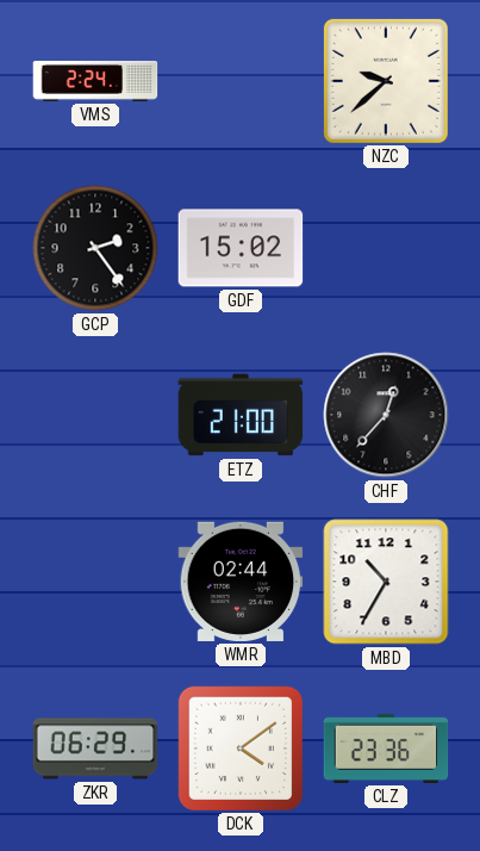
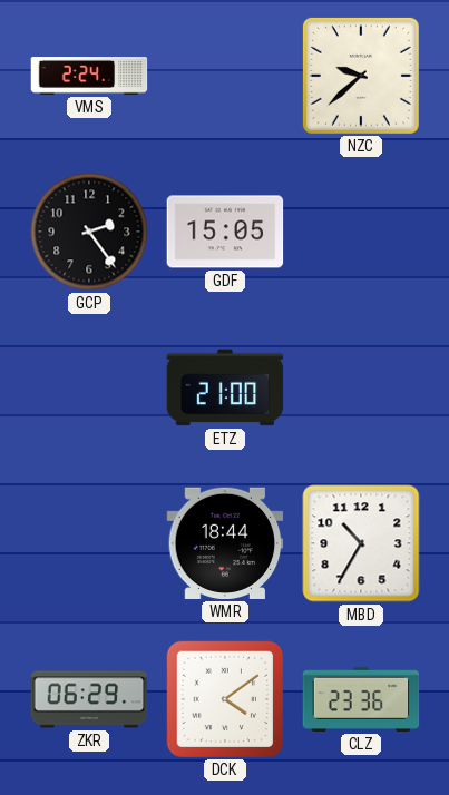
GDF: 15:02 -> 15:05 (225, 232)
CHF: 12:37 -> none (386, 415)
WMR: 02:44 -> 18:44 (225, 543)
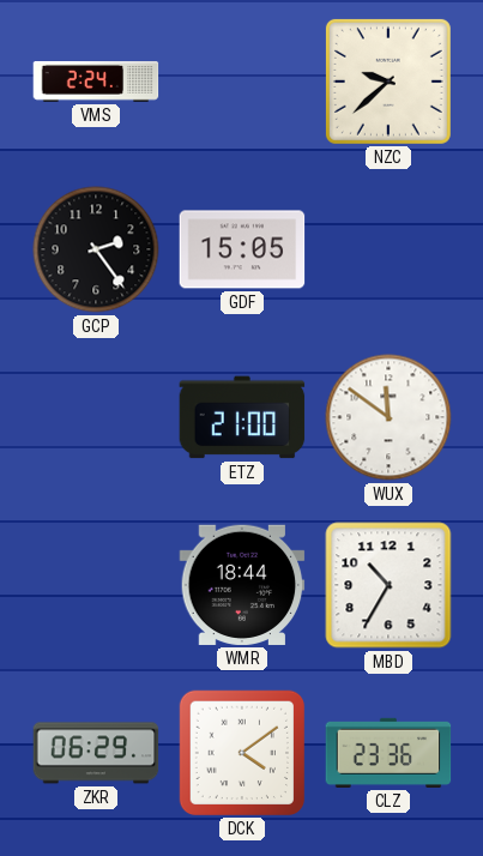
WUX: none -> 11:51 (388, 417)
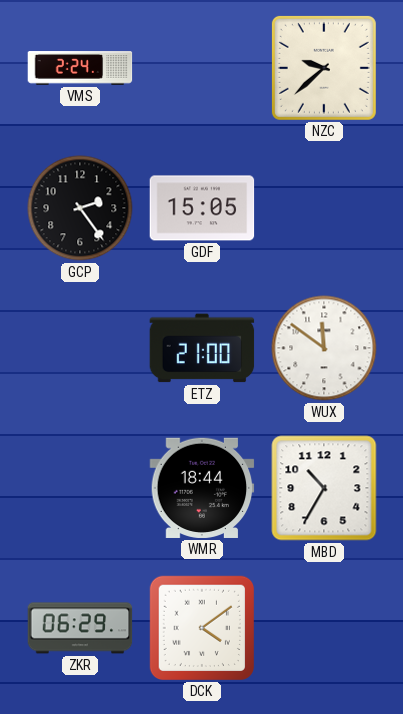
CLZ: 23:36 -> none (388, 753)
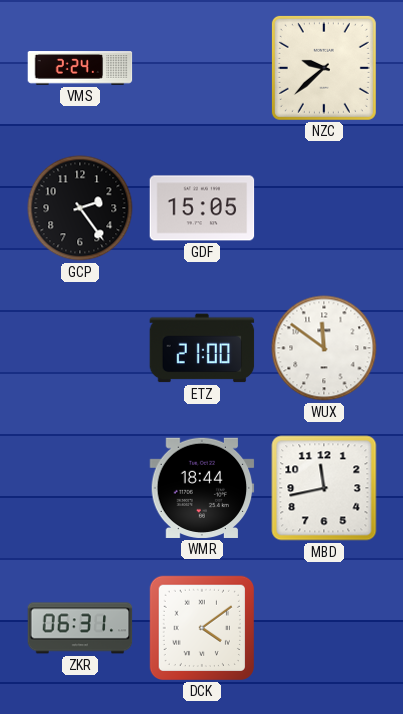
MBD: 10:35 -> 11:43 (324, 488)
ZKR: 06:29 -> 06:31 (80, 628)
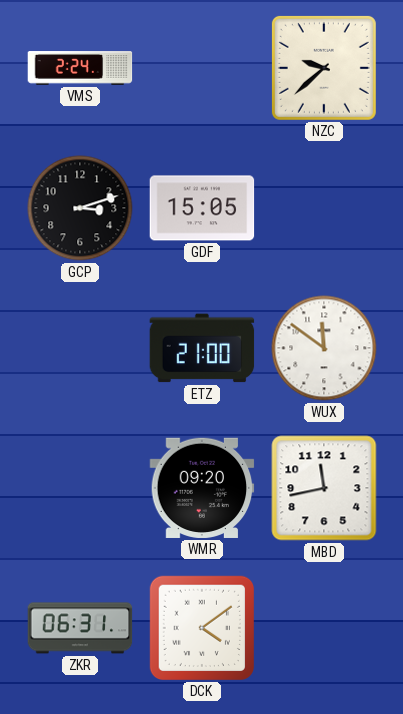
GCP: 2:24 -> 3:12 (80, 208)
WMR: 18:44 -> 09:20 (202, 488)
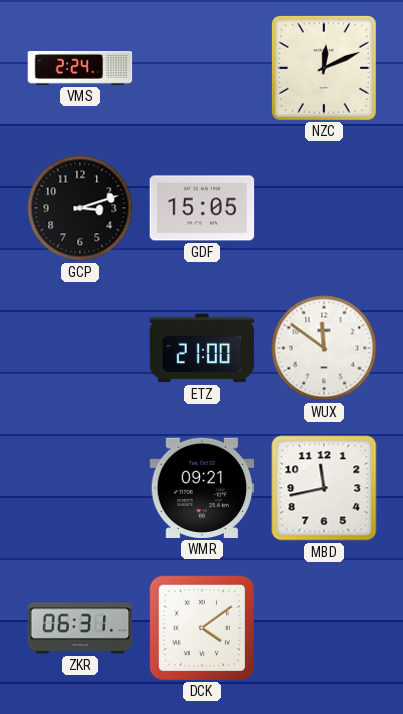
NZC: 9:38 -> 12:11 (324, 68)
WMR: 09:20 -> 09:21 (202, 488)
